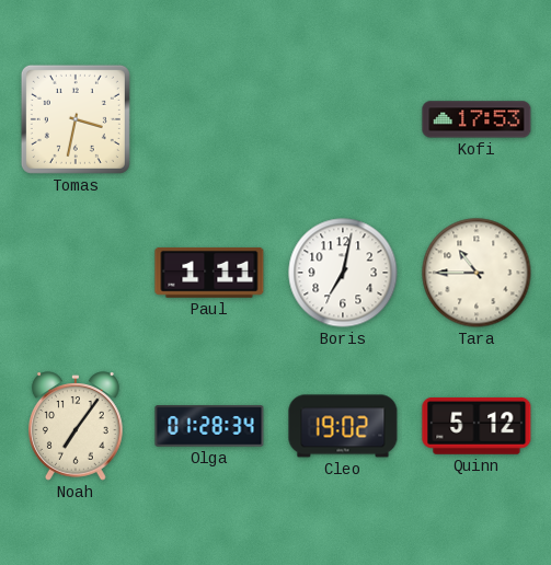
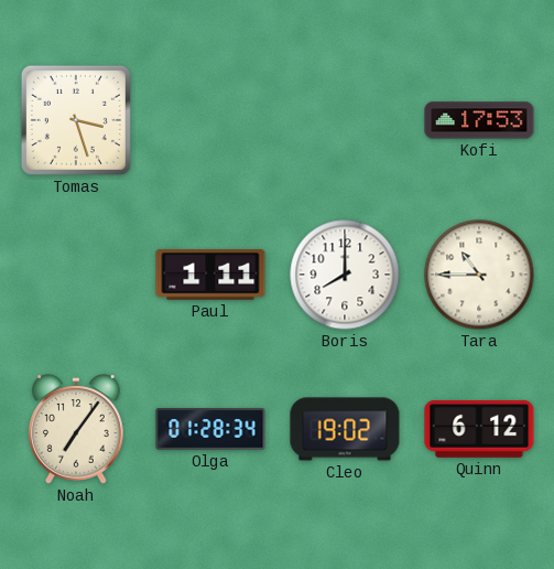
Tomas: 3:32 -> 3:27 (76, 120)
Boris: 7:02 -> 8:00 (345, 275)
Quinn: 5:12 -> 6:12 (479, 429)
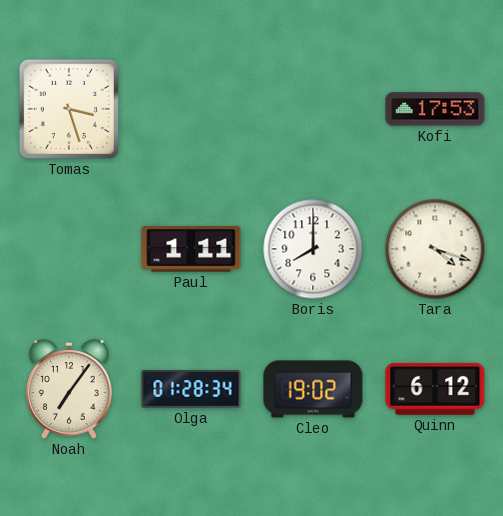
Tara: 10:45 -> 4:18 (435, 249)
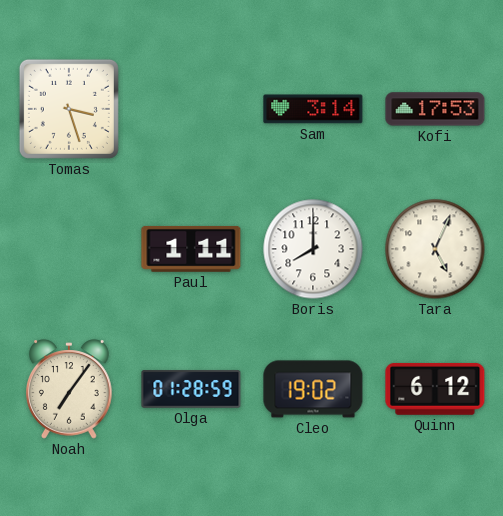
Sam: none -> 3:14 (313, 109)
Tara: 4:18 -> 5:04 (435, 249)
Olga: 01:28:34 -> 01:28:59 (191, 389)
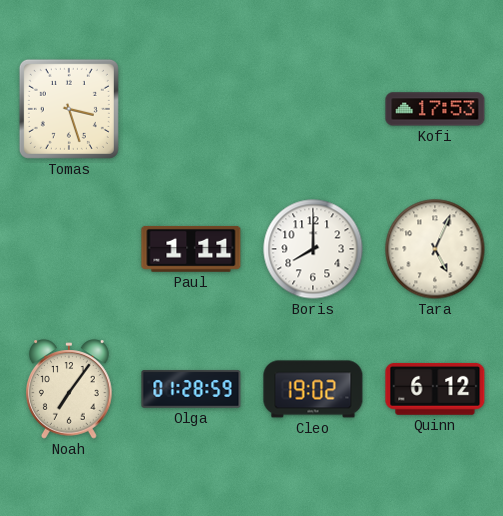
Sam: 3:14 -> none (313, 109)
